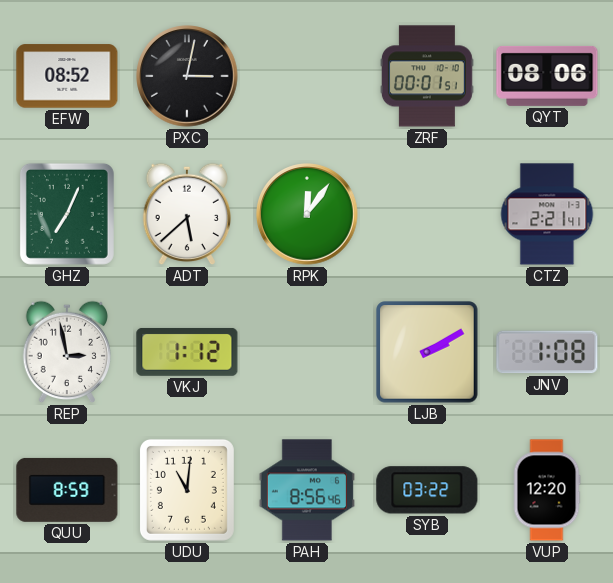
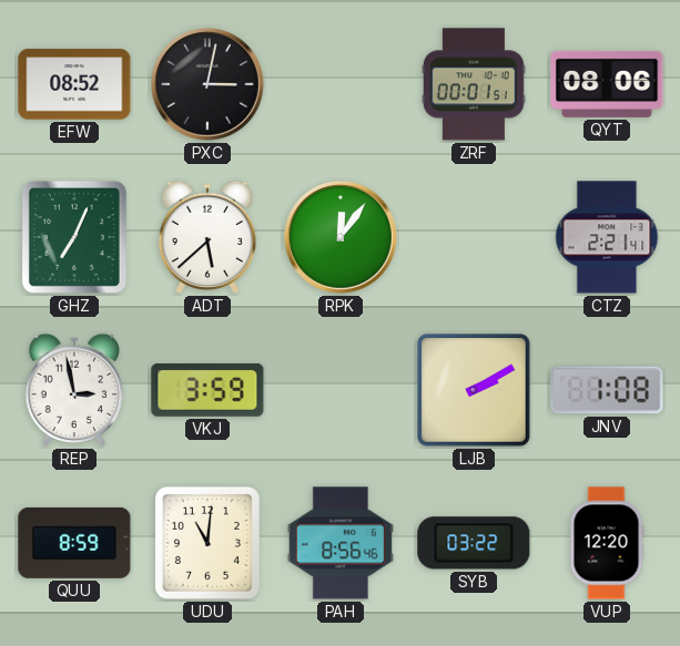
VKJ: 1:12 -> 3:59 (207, 390)
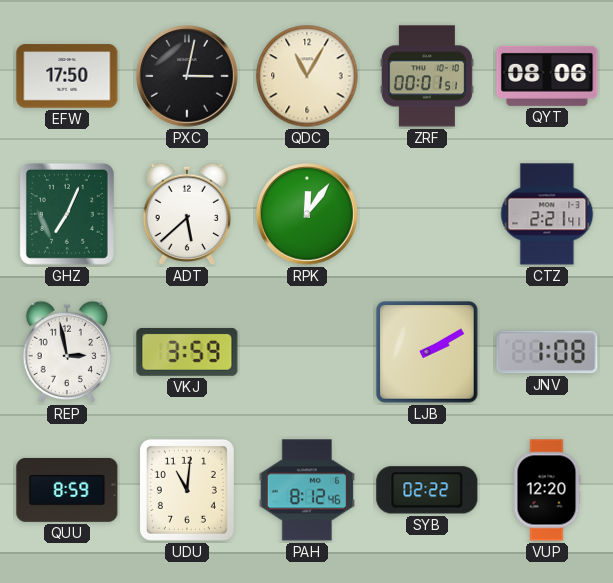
EFW: 08:52 -> 17:50 (67, 76)
QDC: none -> 11:05 (307, 76)
PAH: 8:56 -> 8:12 (307, 490)
SYB: 03:22 -> 02:22 (427, 490)
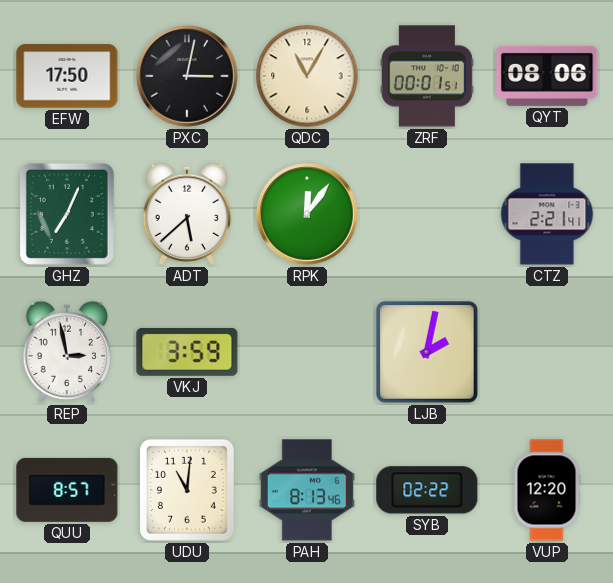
LJB: 2:10 -> 2:02 (427, 352)
JNV: 1:08 -> none (547, 352)
QUU: 8:59 -> 8:57 (67, 490)
PAH: 8:12 -> 8:13 (307, 490)
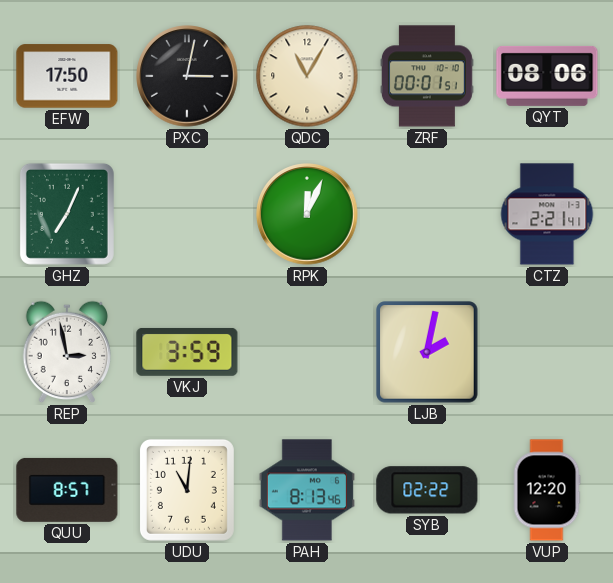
ADT: 5:38 -> none (187, 214)
RPK: 12:06 -> 12:04 (307, 214)
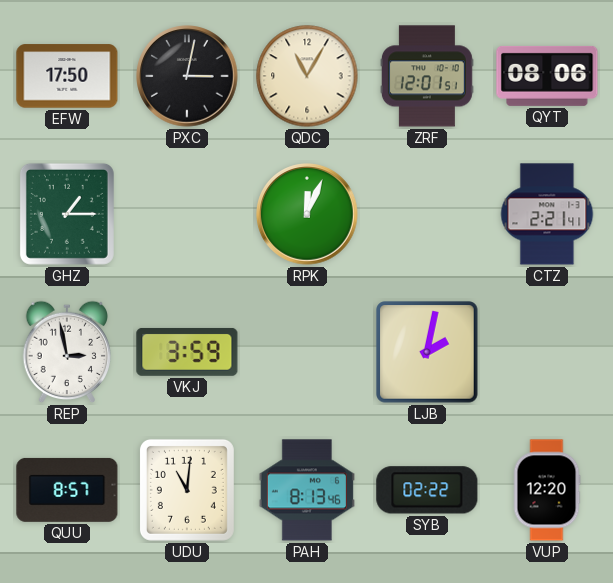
ZRF: 00:01 -> 12:01 (427, 76)
GHZ: 7:04 -> 1:15 (67, 214)
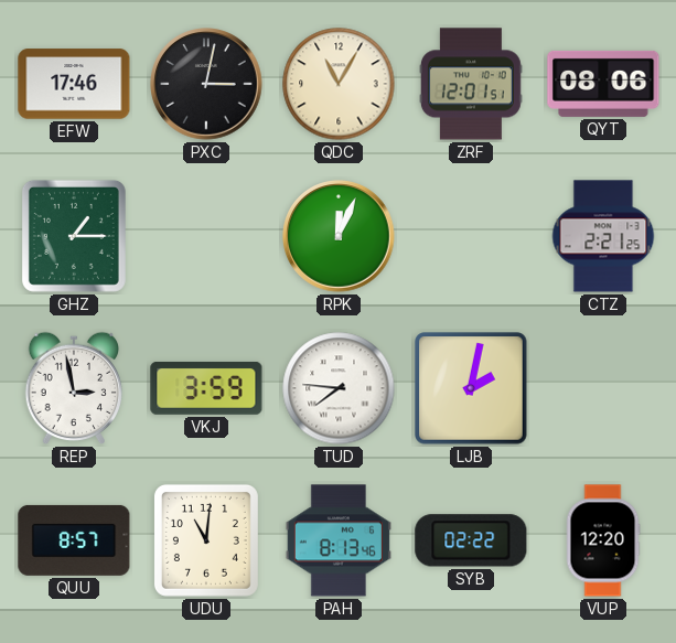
EFW: 17:50 -> 17:46 (74, 84)
CTZ: 2:21:41 -> 2:21:25 (603, 236)
TUD: none -> 7:46 (339, 388)
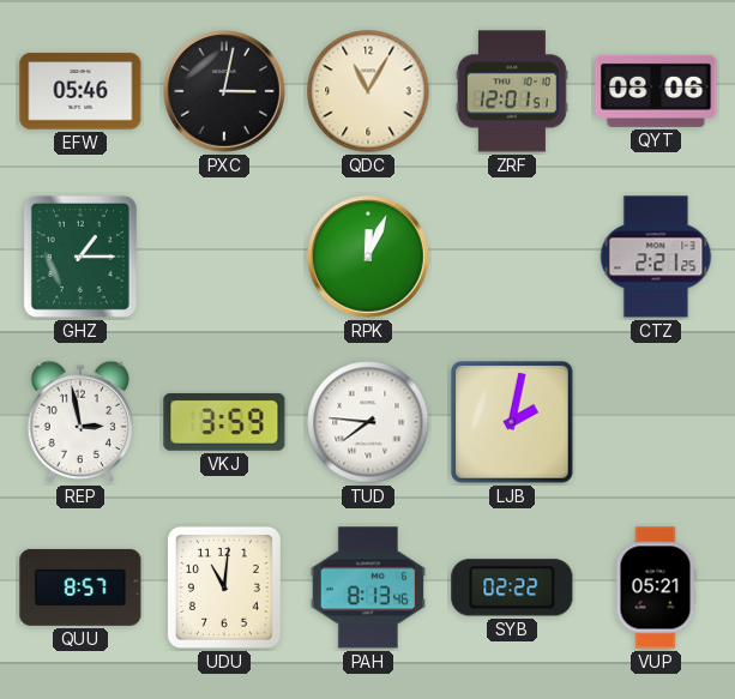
EFW: 17:46 -> 05:46 (80, 91)
VUP: 12:20 -> 05:21 (656, 587)
